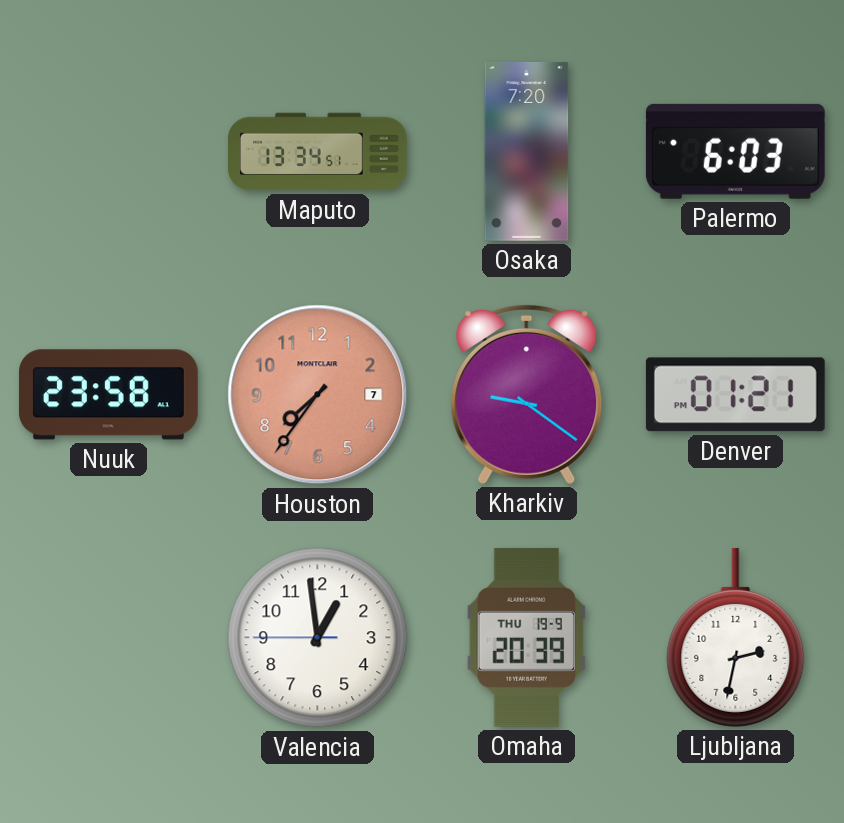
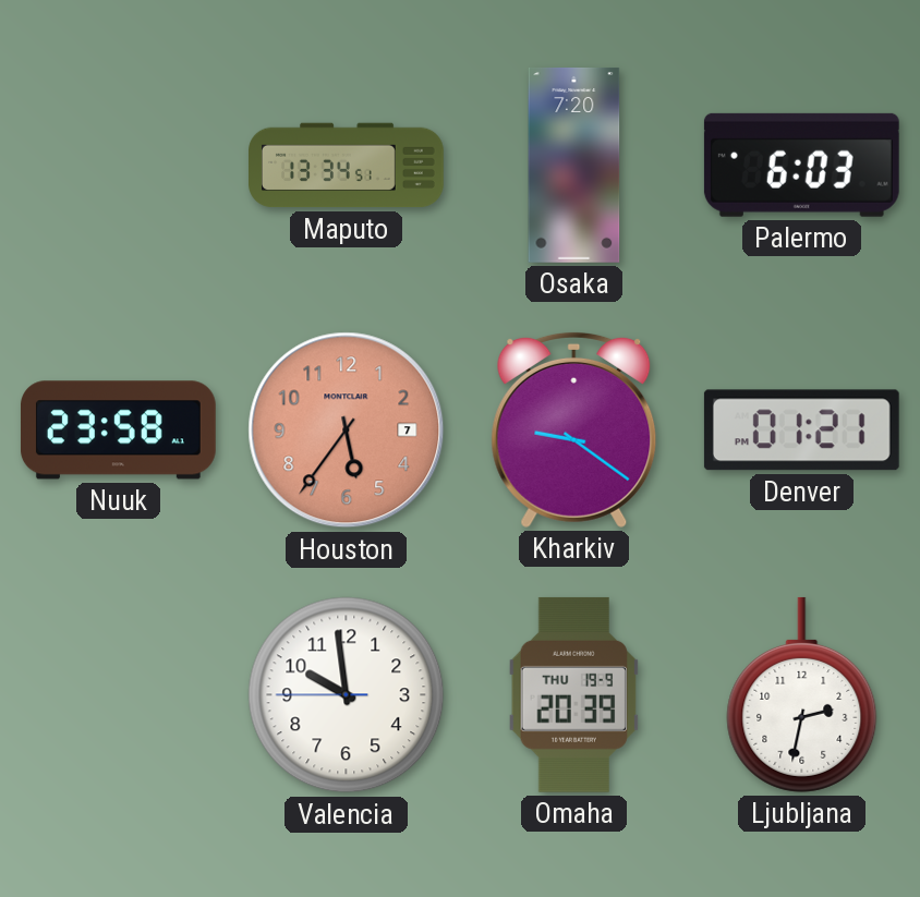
Houston: 7:36 -> 5:36 (347, 431)
Valencia: 12:58 -> 9:58 (347, 695)
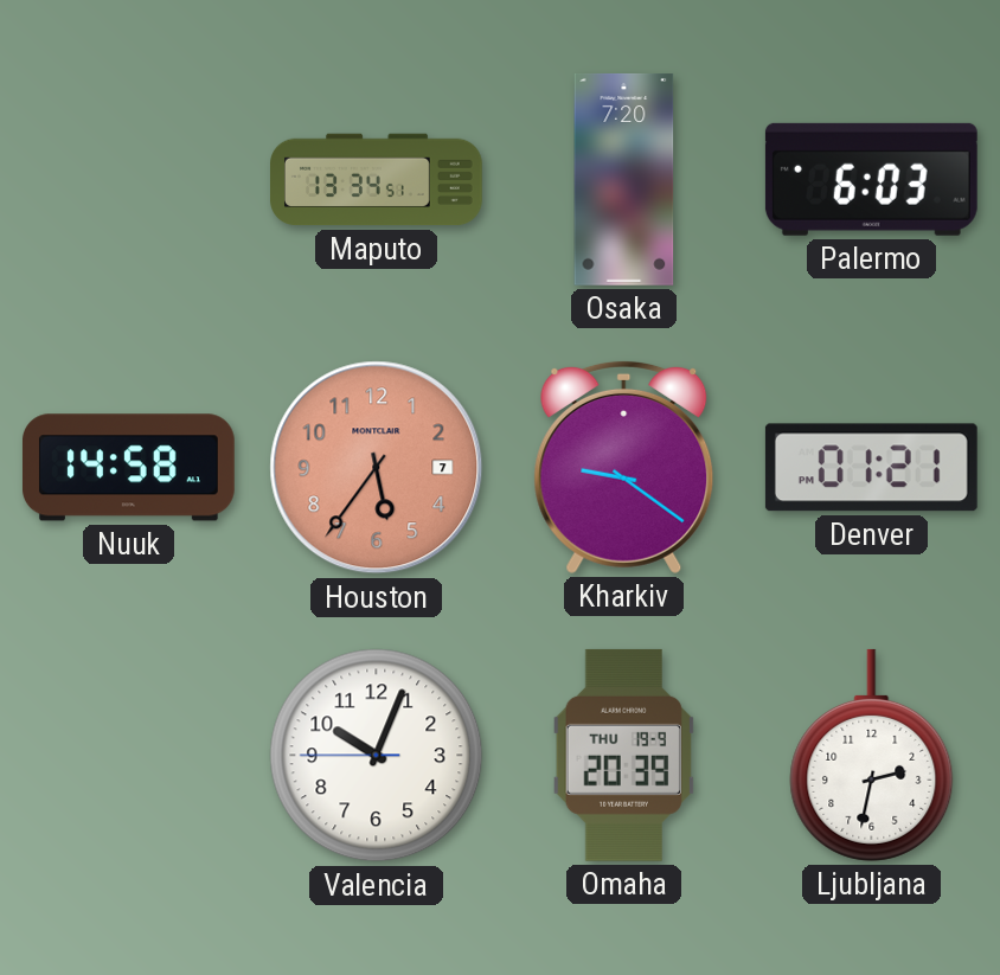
Nuuk: 23:58 -> 14:58 (128, 468)
Valencia: 9:58 -> 10:03 (377, 756)
